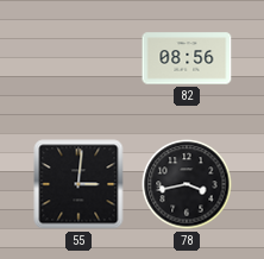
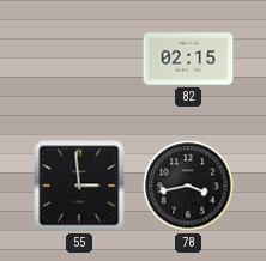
82: 08:56 -> 02:15 (188, 59)
55: 3:01 -> 2:59 (79, 186)
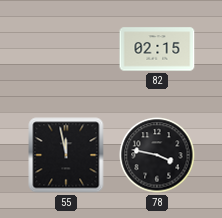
55: 2:59 -> 11:58 (66, 155)
78: 3:43 -> 3:47 (157, 155)
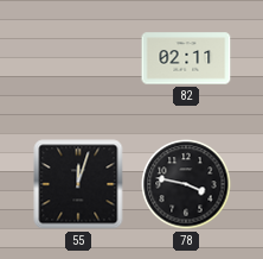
82: 02:15 -> 02:11 (186, 58)
55: 11:58 -> 12:03 (78, 184)
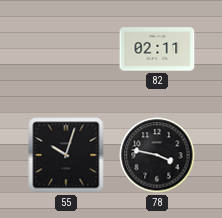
55: 12:03 -> 10:03 (66, 155)
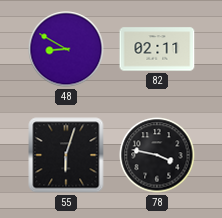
48: none -> 8:50 (66, 49)
55: 10:03 -> 6:03 (66, 155)
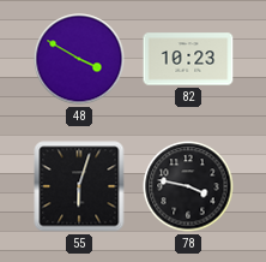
48: 8:50 -> 3:50 (79, 59)
82: 02:11 -> 10:23 (188, 59)
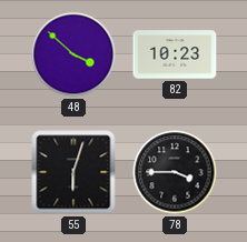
48: 3:50 -> 3:52 (73, 54)
78: 3:47 -> 3:45 (175, 172)
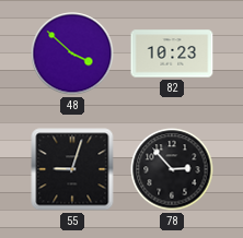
55: 6:03 -> 9:03 (72, 169)
78: 3:45 -> 2:53 (172, 169)
